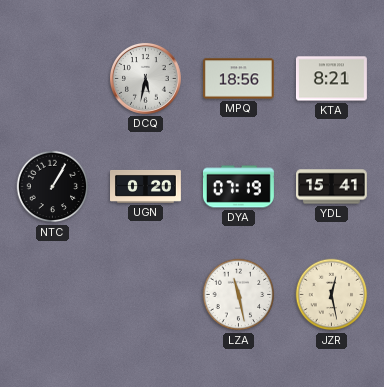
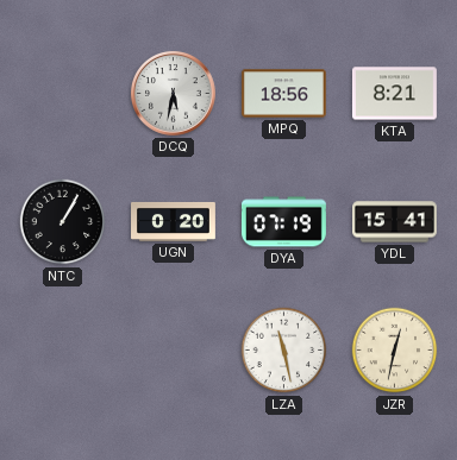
JZR: 12:28 -> 12:32 (395, 351)
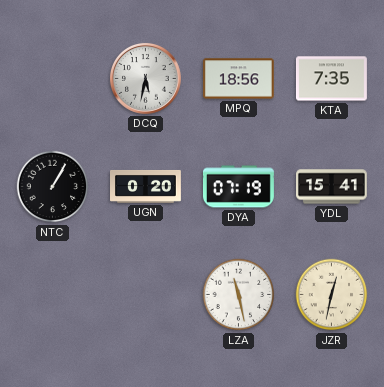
KTA: 8:21 -> 7:35 (331, 79)
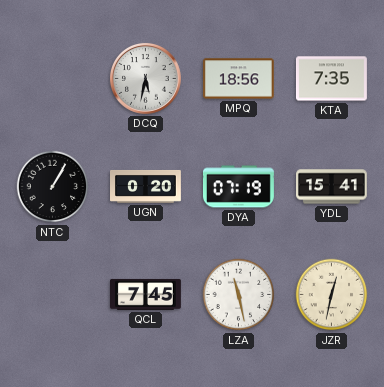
QCL: none -> 7:45 (146, 294)
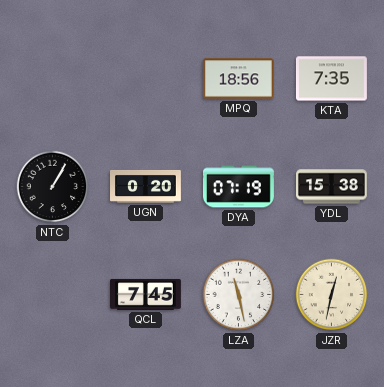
DCQ: 5:32 -> none (145, 78)
YDL: 15:41 -> 15:38 (332, 187)
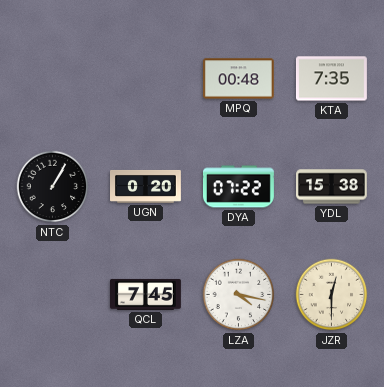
MPQ: 18:56 -> 00:48 (238, 79)
DYA: 07:19 -> 07:22 (239, 187)
LZA: 11:28 -> 4:17 (239, 295)
JZR: 12:32 -> 12:30 (332, 295)
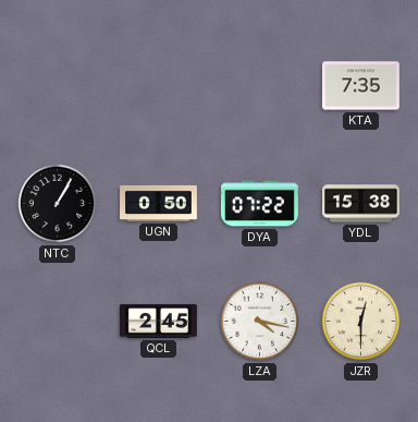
MPQ: 00:48 -> none (238, 79)
UGN: 0:20 -> 0:50 (159, 203)
QCL: 7:45 -> 2:45 (159, 321)
